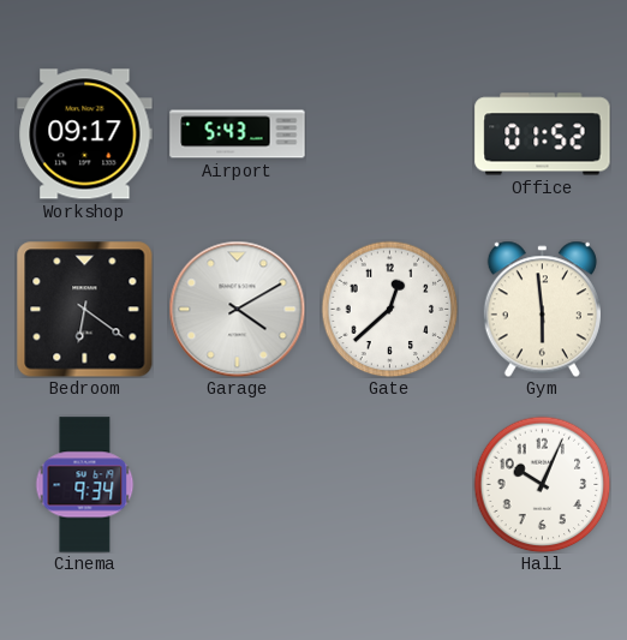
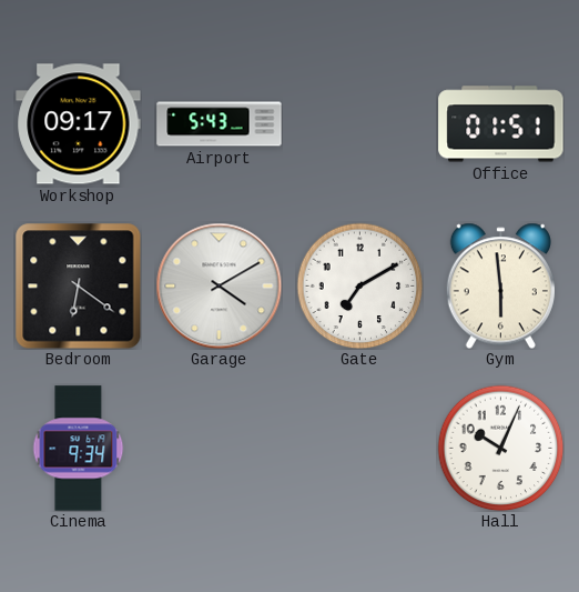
Office: 01:52 -> 01:51 (501, 124)
Gate: 12:38 -> 7:10 (359, 285)
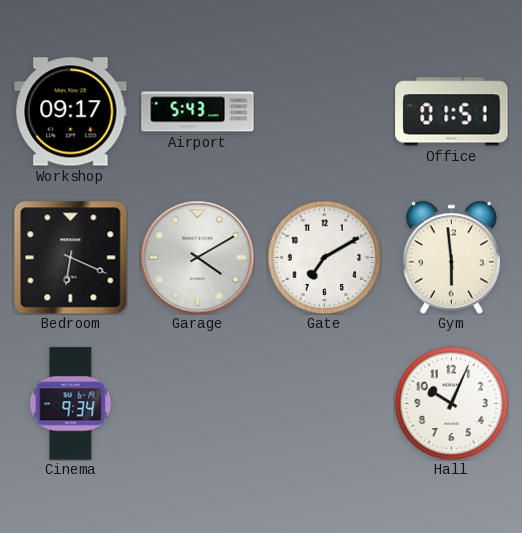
Bedroom: 6:21 -> 6:19 (70, 257)
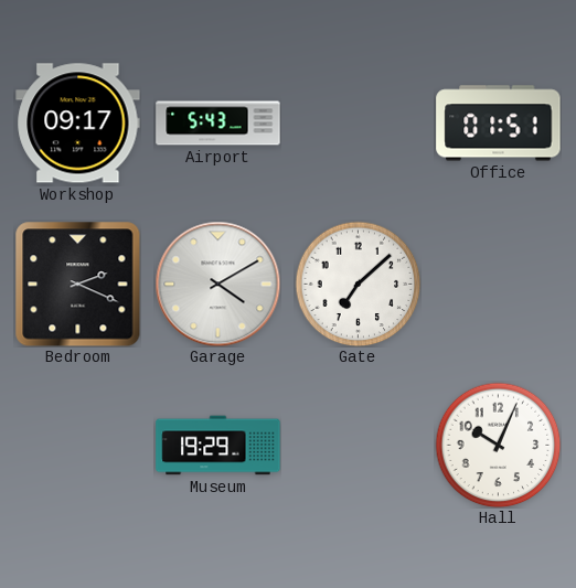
Bedroom: 6:19 -> 2:19 (77, 284)
Gate: 7:10 -> 7:08 (358, 284)
Gym: 5:59 -> none (451, 257)
Cinema: 9:34 -> none (71, 404)
Museum: none -> 19:29 (218, 446)
